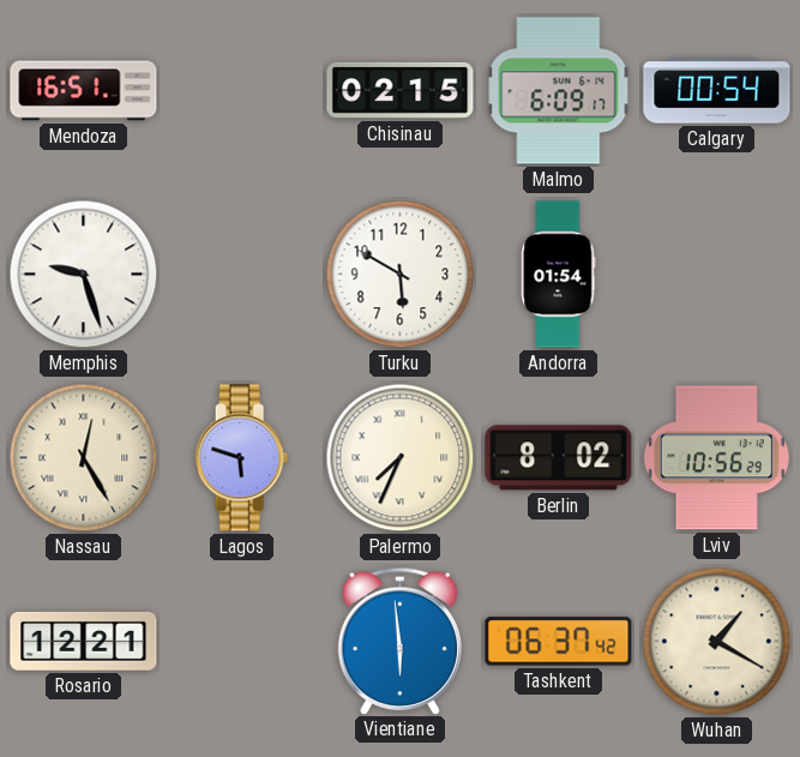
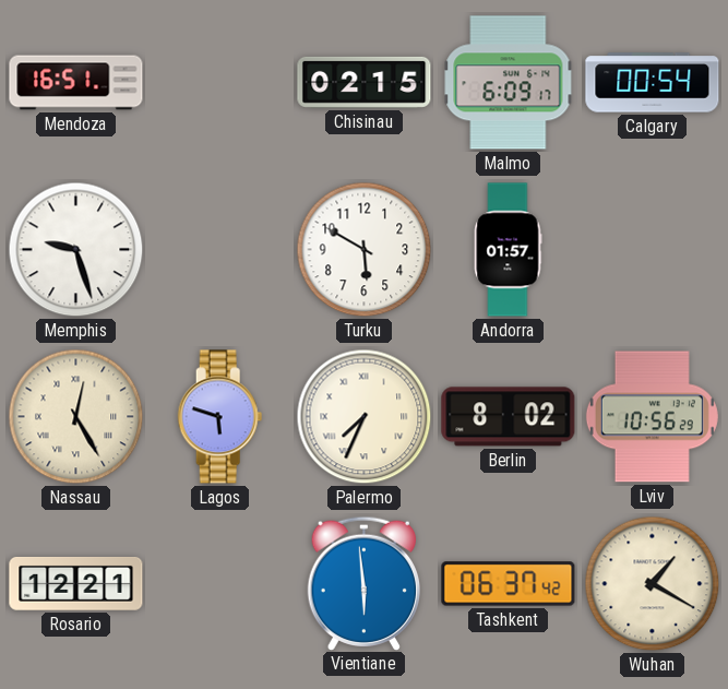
Andorra: 01:54 -> 01:57 (509, 250)
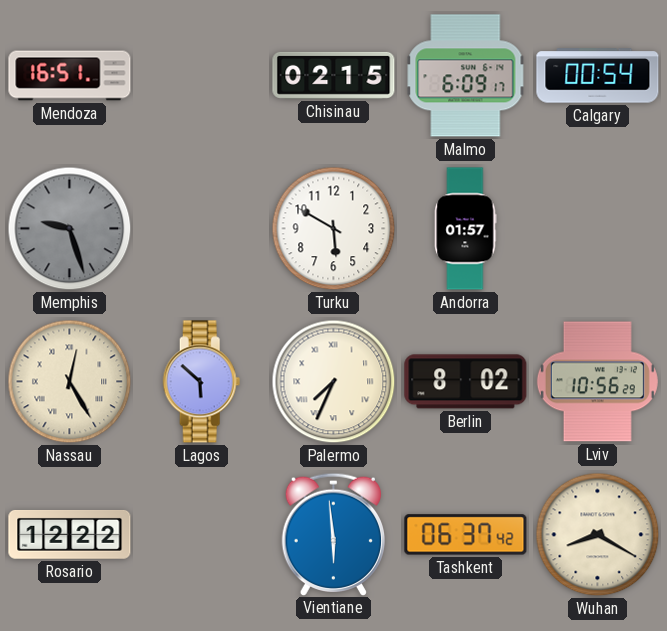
Memphis dial: white -> grey (70, 229)
Lagos: 5:48 -> 5:52 (202, 382)
Rosario: 12:21 -> 12:22 (70, 534)
Wuhan: 1:20 -> 8:20 (598, 535)
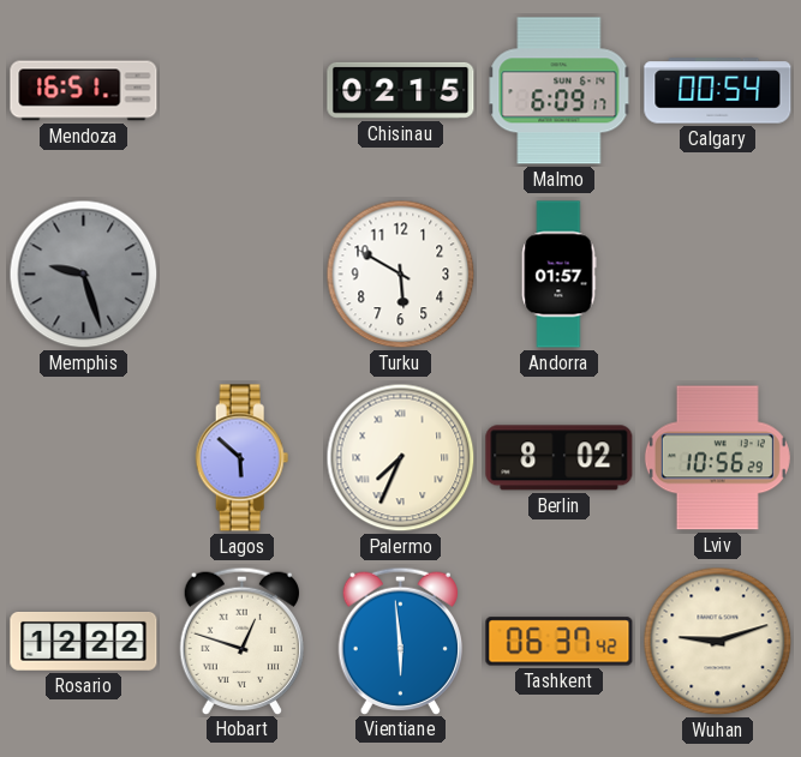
Nassau: 12:25 -> none (70, 382)
Hobart: none -> 12:48 (241, 641)
Wuhan: 8:20 -> 9:12 (718, 642)
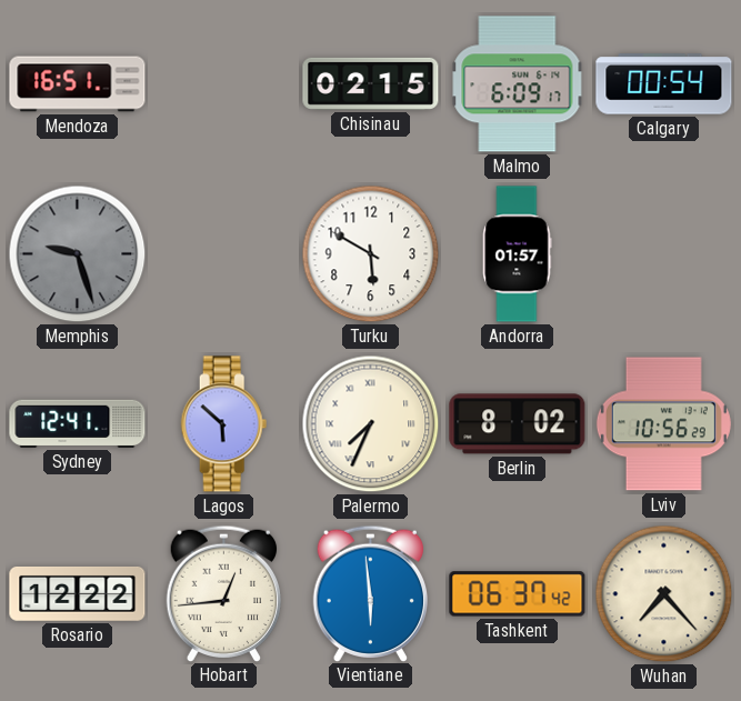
Sydney: none -> 12:41 (78, 423)
Hobart: 12:48 -> 12:44 (223, 593)
Wuhan: 9:12 -> 7:23 (664, 594)
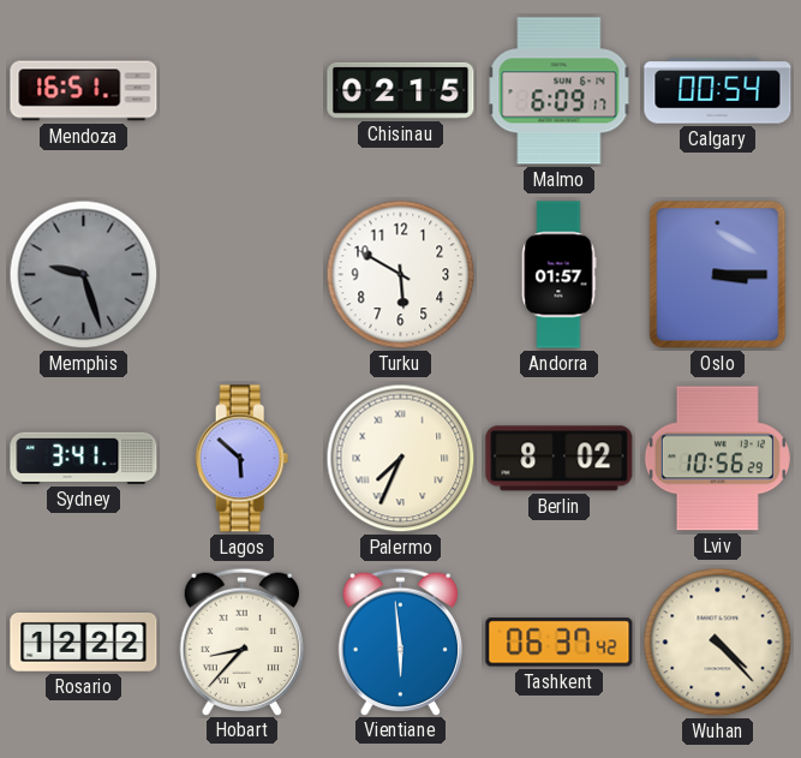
Oslo: none -> 3:15 (718, 275)
Sydney: 12:41 -> 3:41 (84, 458)
Hobart: 12:44 -> 8:37 (241, 641)
Wuhan: 7:23 -> 4:23 (718, 643)
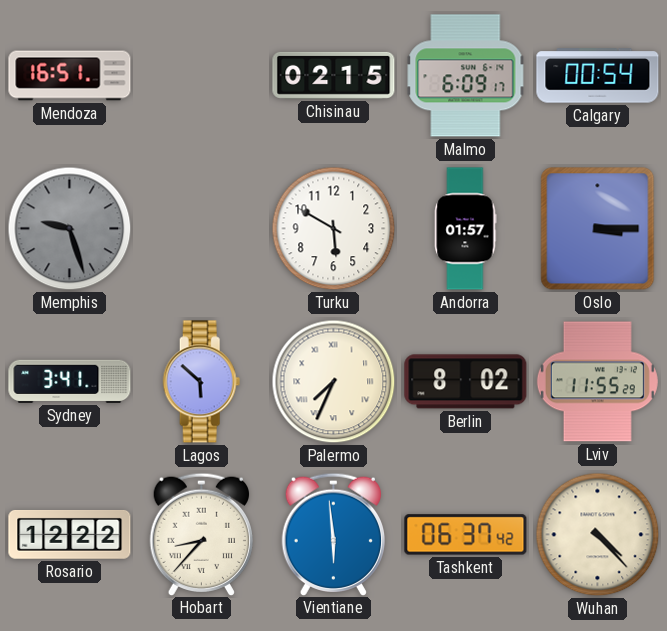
Lviv: 10:56 -> 11:55 (597, 382)
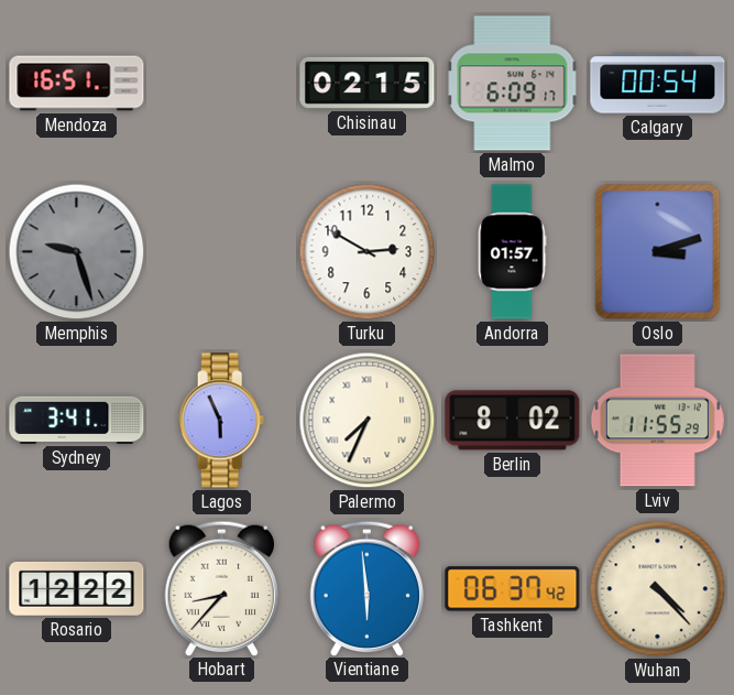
Turku: 5:50 -> 2:50 (368, 252)
Oslo: 3:15 -> 3:12 (658, 252)
Lagos: 5:52 -> 5:56 (222, 421)
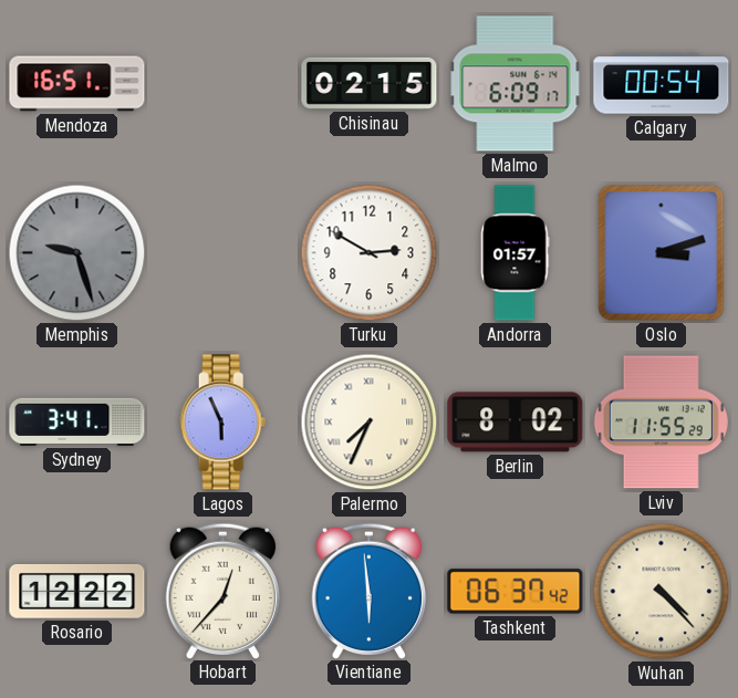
Hobart: 8:37 -> 12:37 (222, 591)
